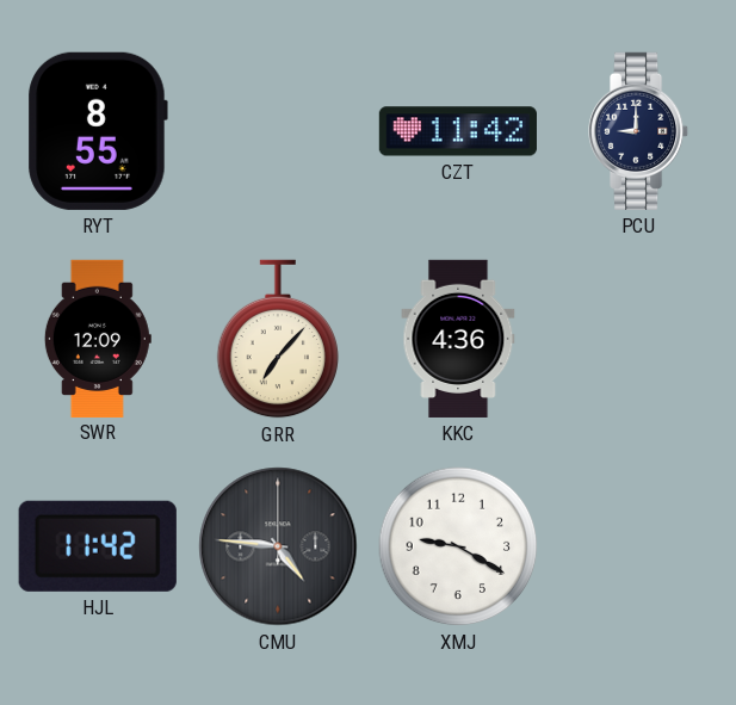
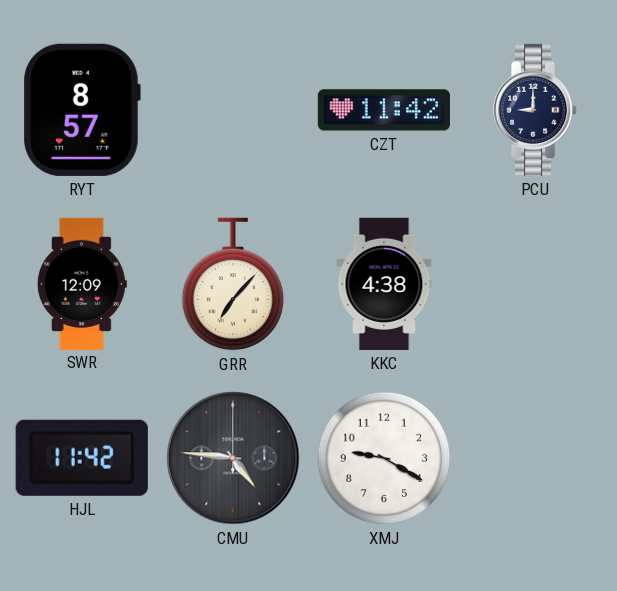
RYT: 8:55 -> 8:57 (82, 110)
KKC: 4:36 -> 4:38 (384, 284)
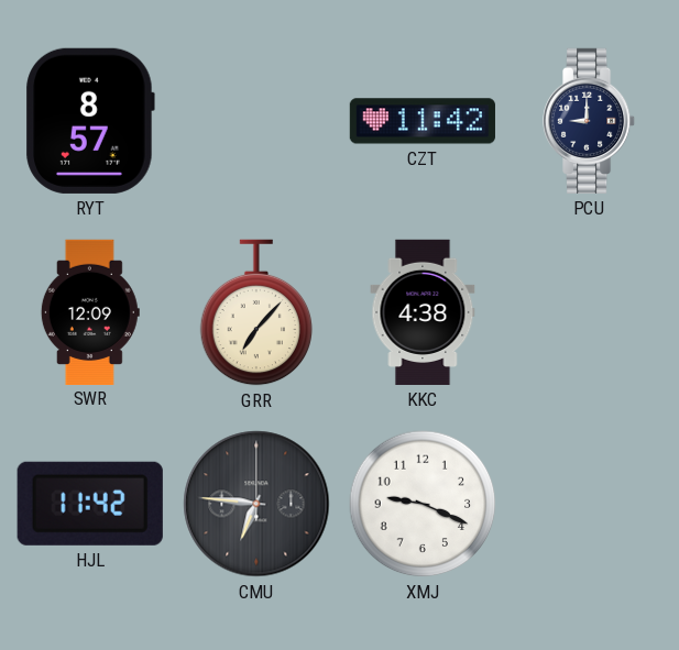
CMU: 4:46 -> 6:46 (256, 504)
XMJ: 9:20 -> 9:19 (423, 504)
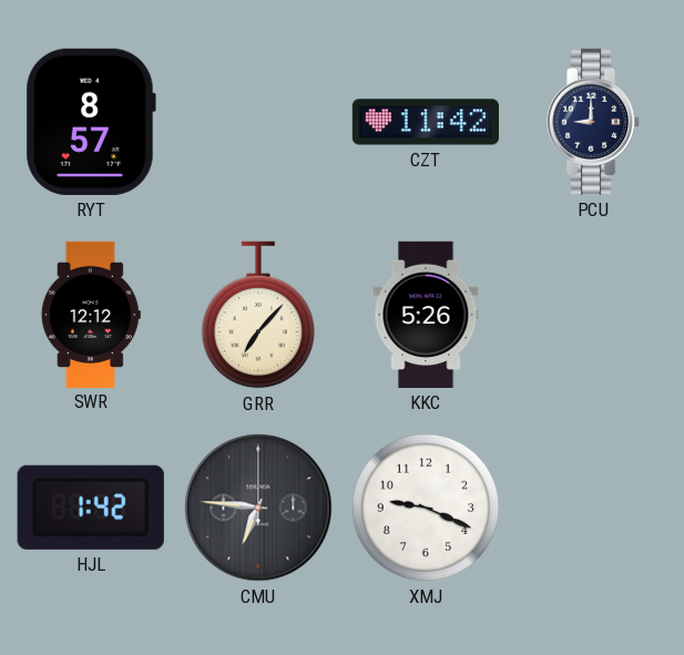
SWR: 12:09 -> 12:12 (91, 314)
KKC: 4:38 -> 5:26 (426, 315)
HJL: 11:42 -> 1:42 (91, 508)
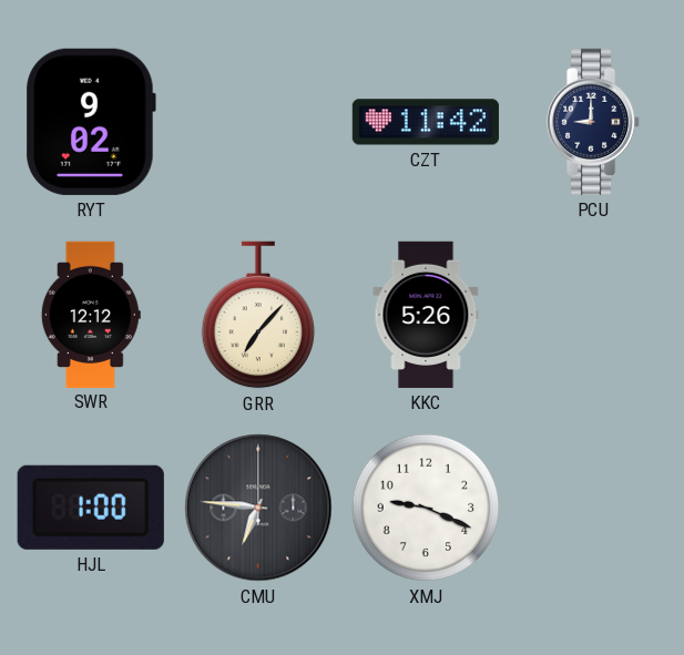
RYT: 8:57 -> 9:02 (91, 122)
HJL: 1:42 -> 1:00 (91, 508)
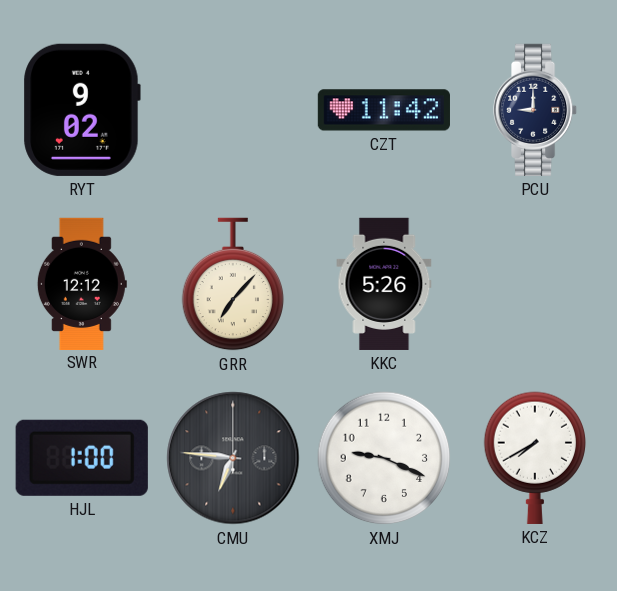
KCZ: none -> 7:40 (535, 458)
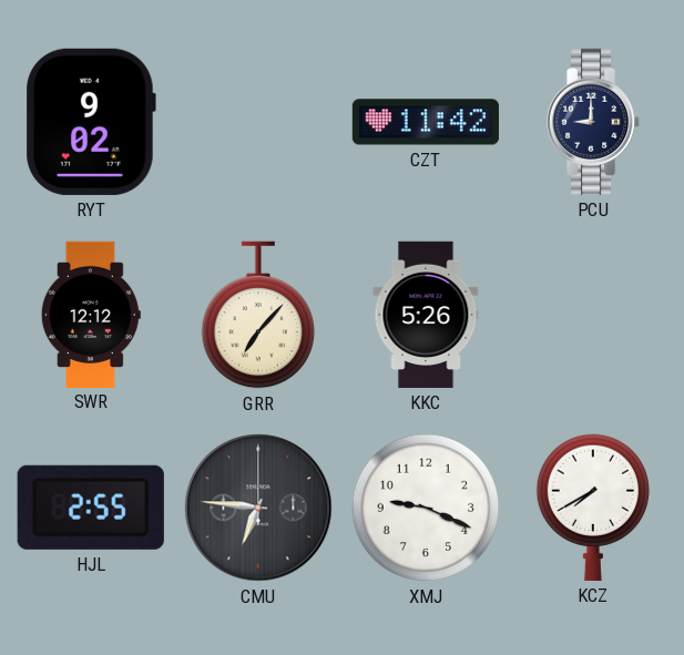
HJL: 1:00 -> 2:55 (91, 508)
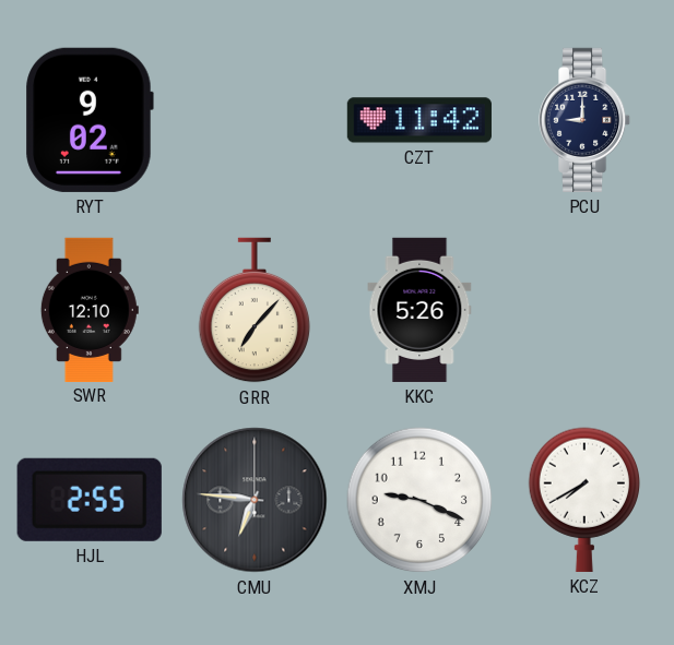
SWR: 12:12 -> 12:10 (90, 309)
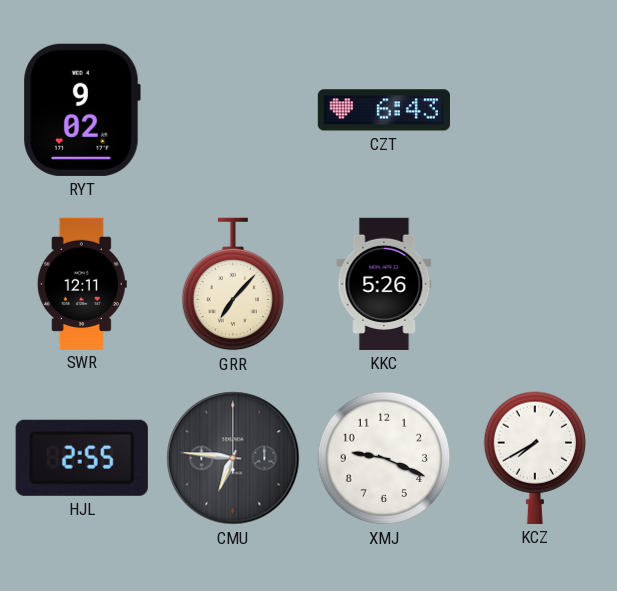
CZT: 11:42 -> 6:43 (384, 110)
PCU: 9:00 -> none (586, 120)
SWR: 12:10 -> 12:11 (82, 283)
